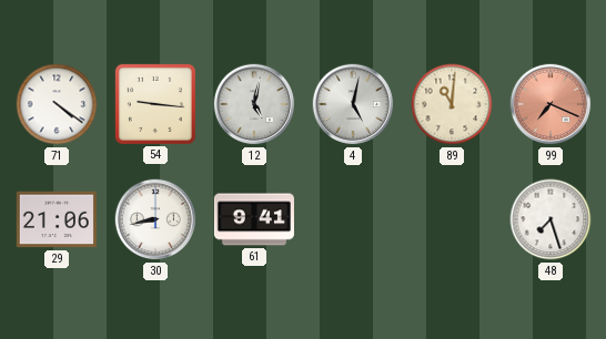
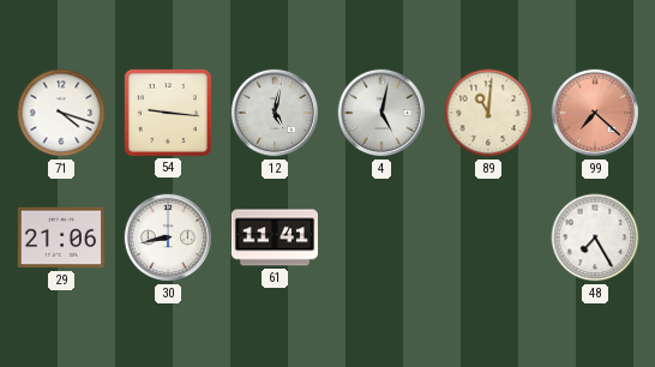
71: 4:21 -> 4:18 (61, 113)
99: 7:19 -> 7:22 (595, 113)
61: 9:41 -> 11:41 (275, 237)
48: 7:27 -> 7:25 (595, 237)
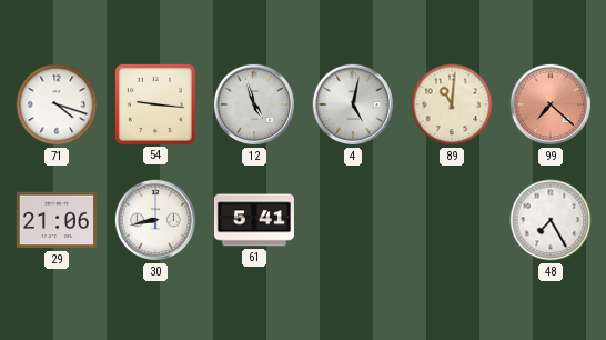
12: 5:02 -> 4:57 (254, 104)
61: 11:41 -> 5:41 (254, 220)
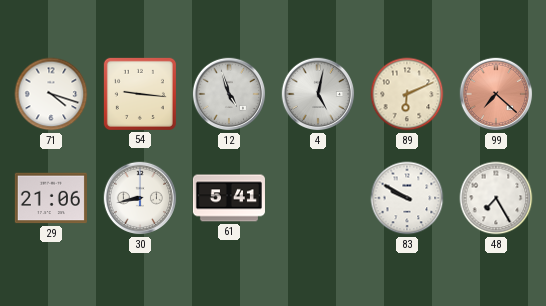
89: 11:01 -> 6:11 (407, 94)
83: none -> 9:50 (407, 198)
